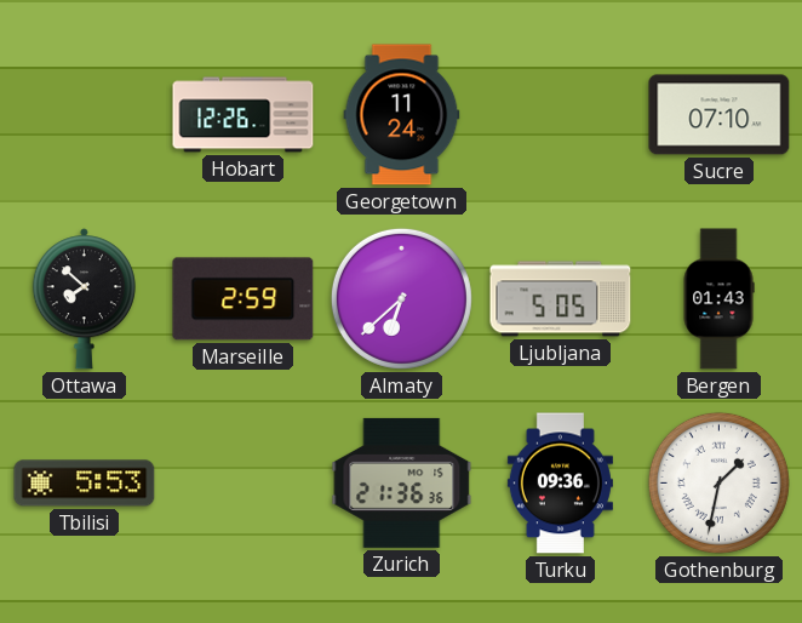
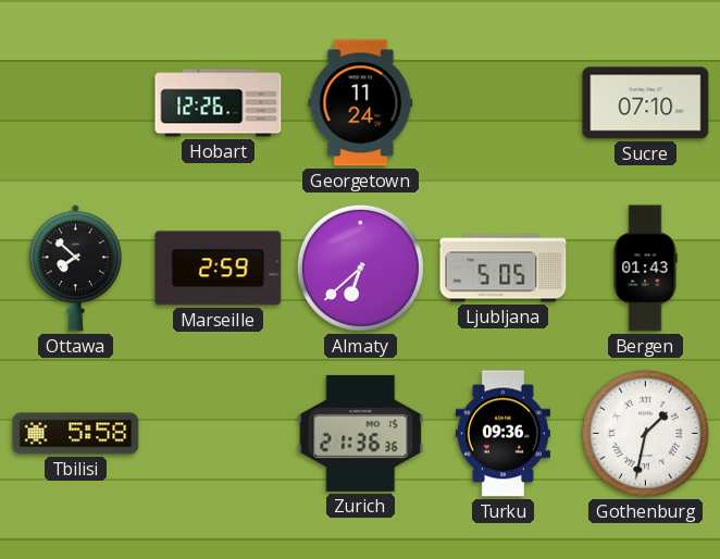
Tbilisi: 5:53 -> 5:58 (76, 434)
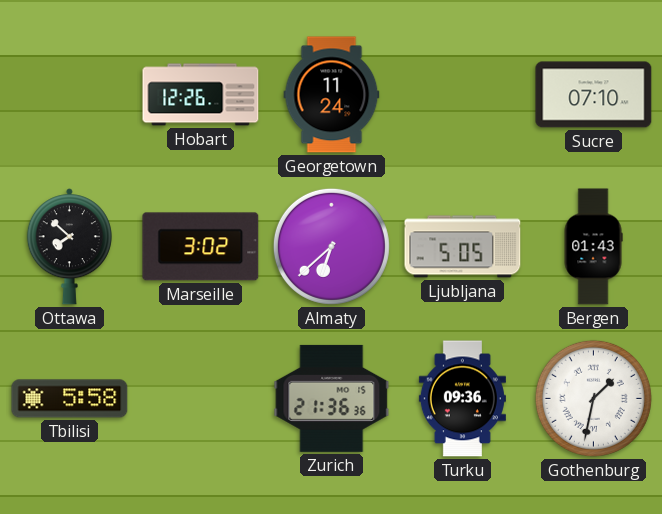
Marseille: 2:59 -> 3:02 (201, 247)
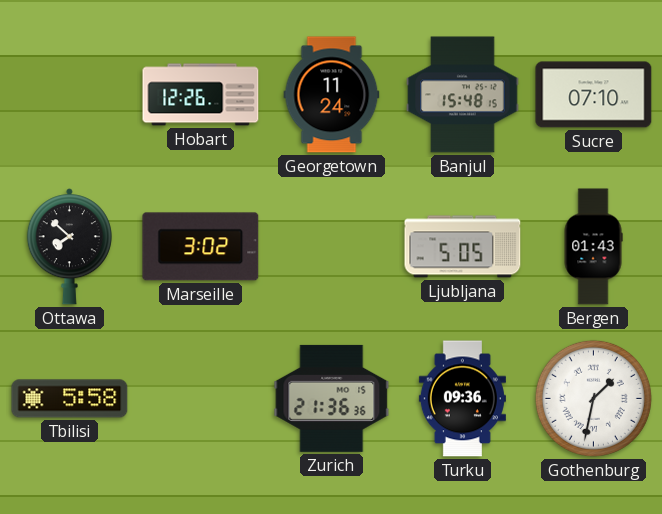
Banjul: none -> 15:48 (463, 95)
Almaty: 6:38 -> none (331, 246)
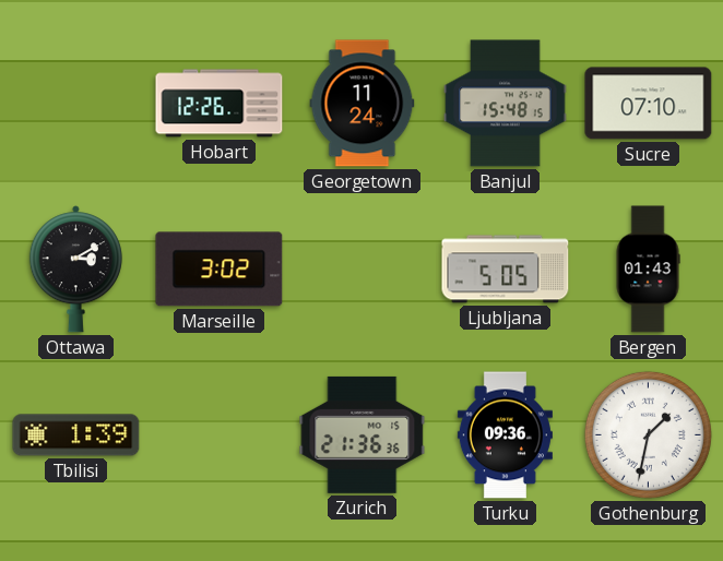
Ottawa: 7:52 -> 3:10 (75, 270)
Tbilisi: 5:58 -> 1:39 (76, 435)
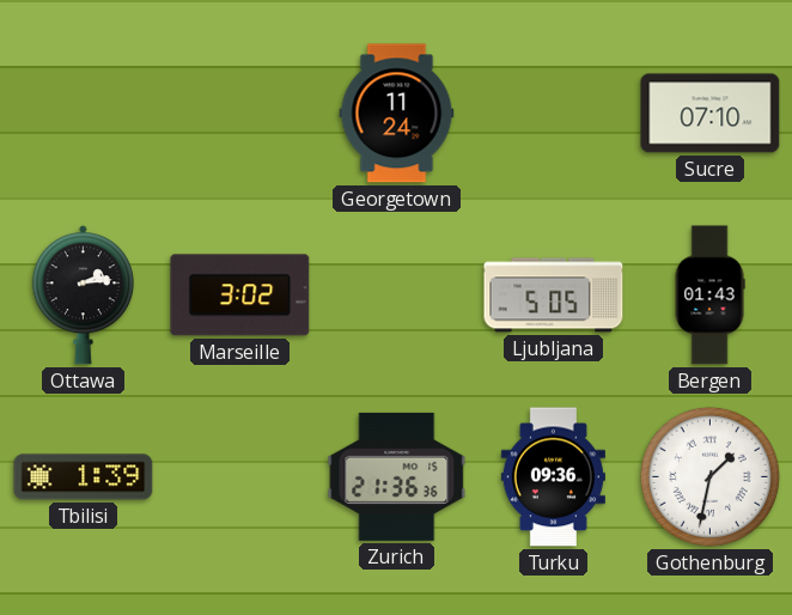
Hobart: 12:26 -> none (220, 104)
Banjul: 15:48 -> none (506, 104)
Ottawa: 3:10 -> 2:14 (83, 296)
